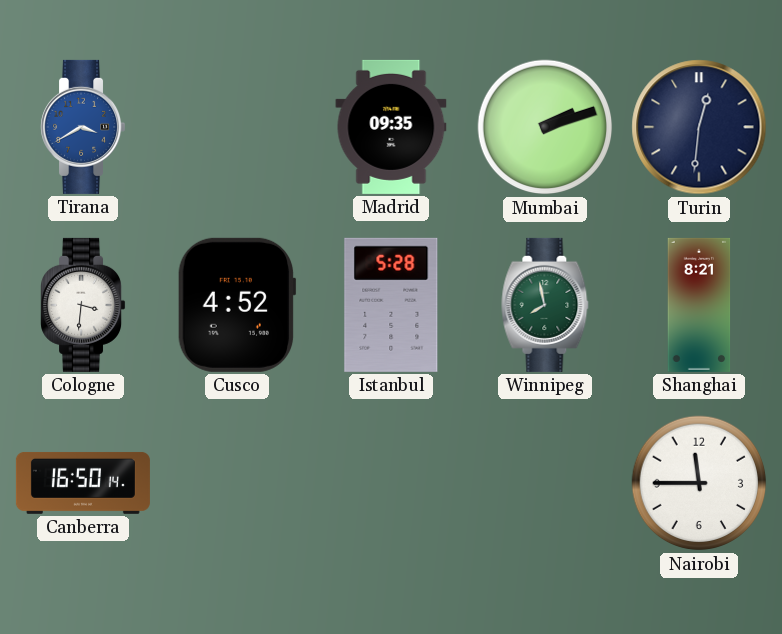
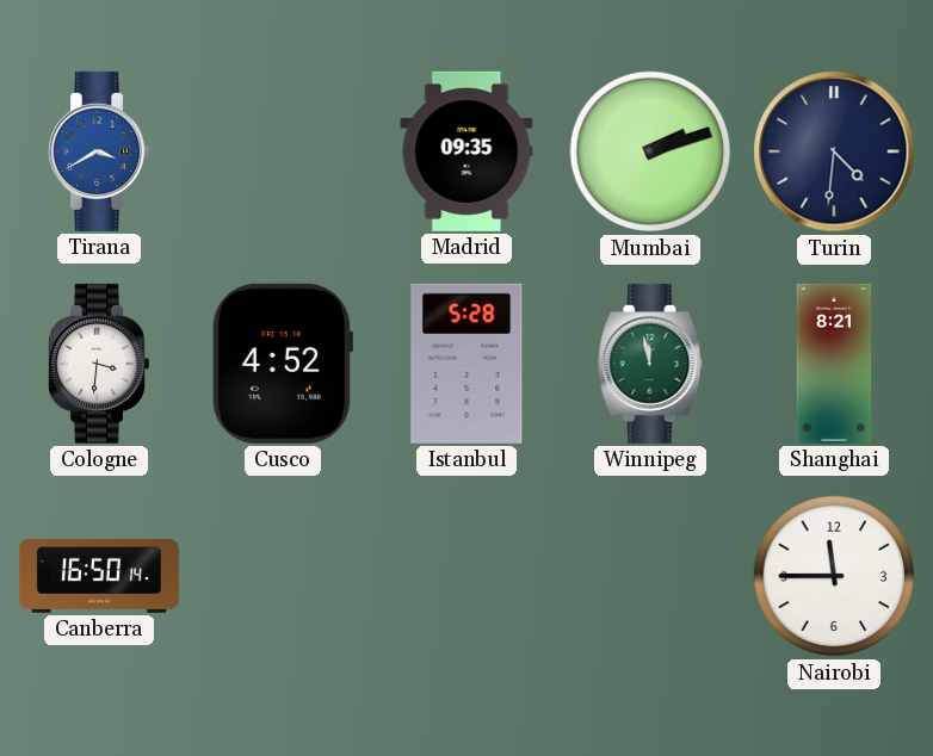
Turin: 12:31 -> 4:31 (834, 151)
Winnipeg: 7:58 -> 11:58 (650, 364)
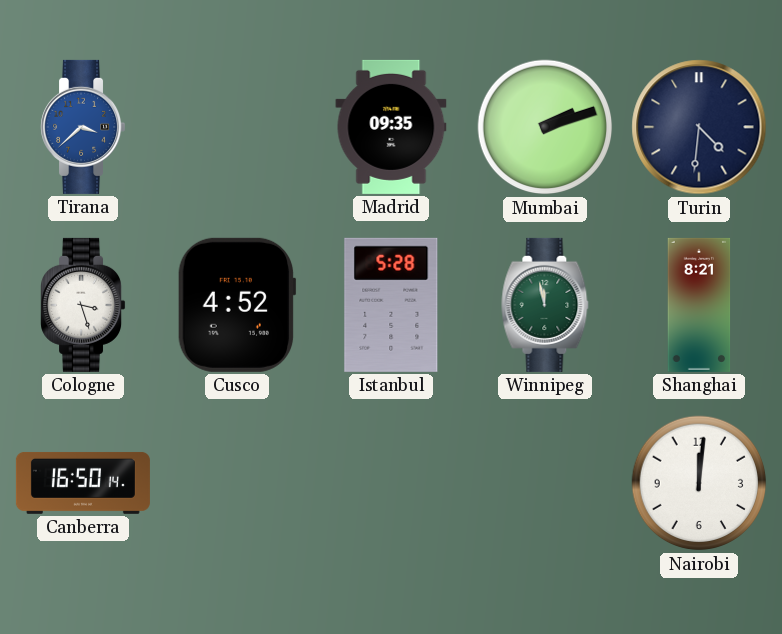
Tirana: 3:40 -> 3:38 (83, 127)
Cologne: 3:31 -> 3:27 (83, 305)
Nairobi: 11:45 -> 12:01 (699, 483)
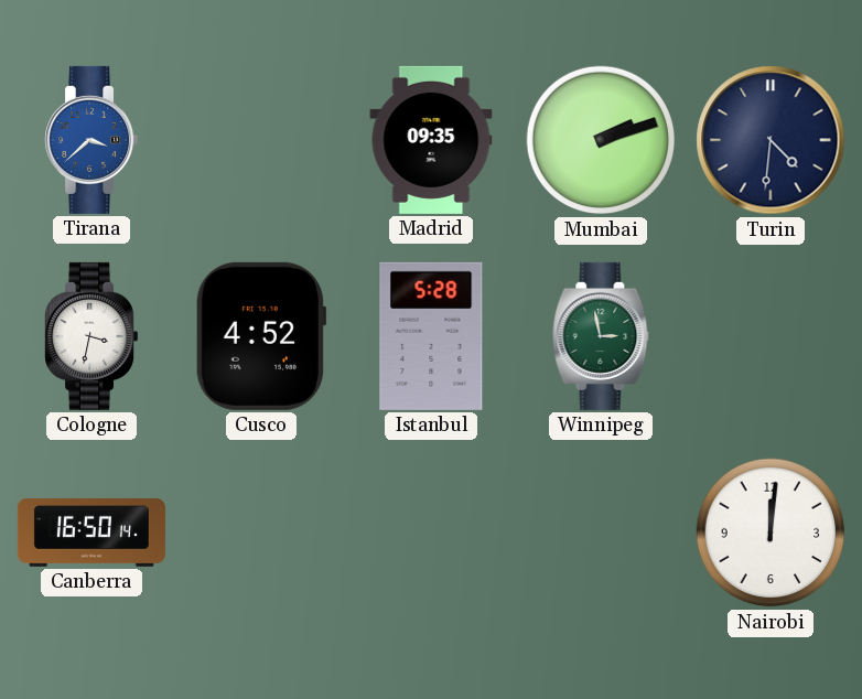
Cologne: 3:27 -> 3:32 (91, 336)
Winnipeg: 11:58 -> 2:58 (601, 336)
Shanghai: 8:21 -> none (699, 305)
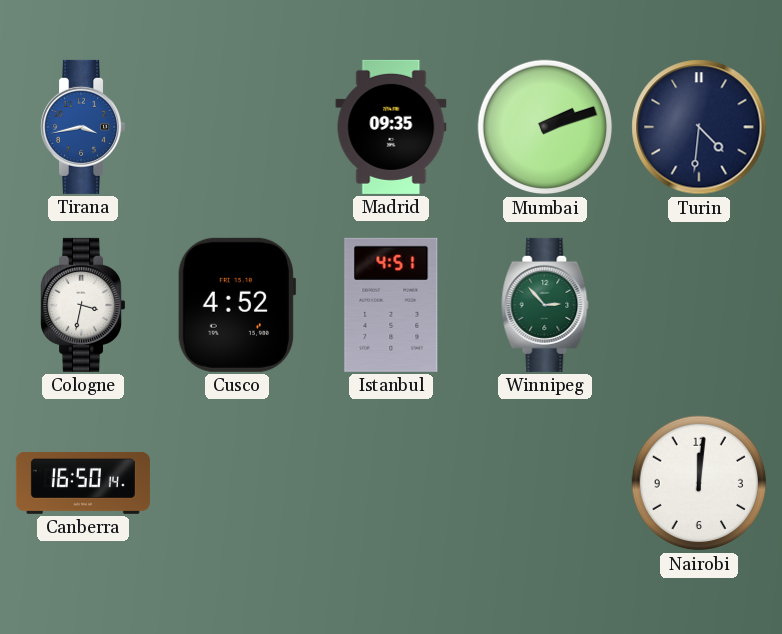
Tirana: 3:38 -> 3:43 (83, 127)
Istanbul: 5:28 -> 4:51 (391, 305)
Winnipeg: 2:58 -> 2:53 (545, 305)
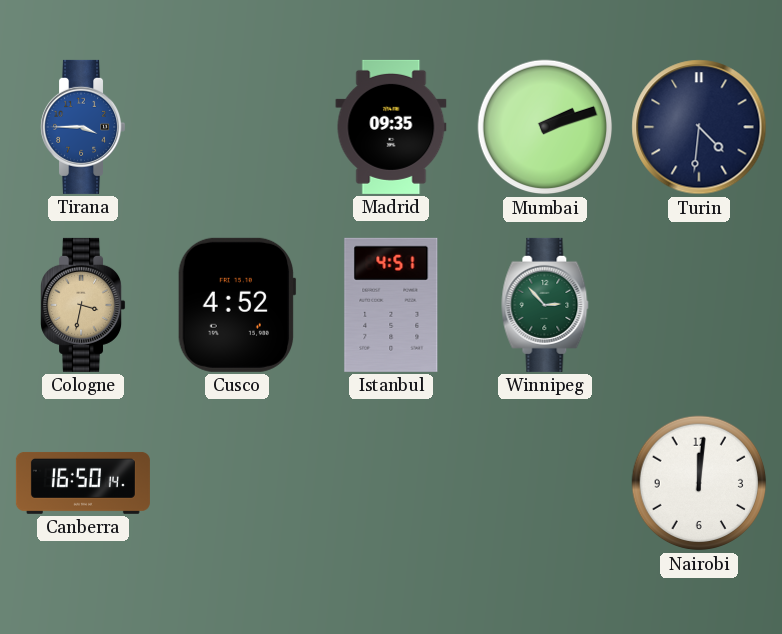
Tirana: 3:43 -> 3:45 (83, 127)
Cologne dial: white -> champagne (83, 305)
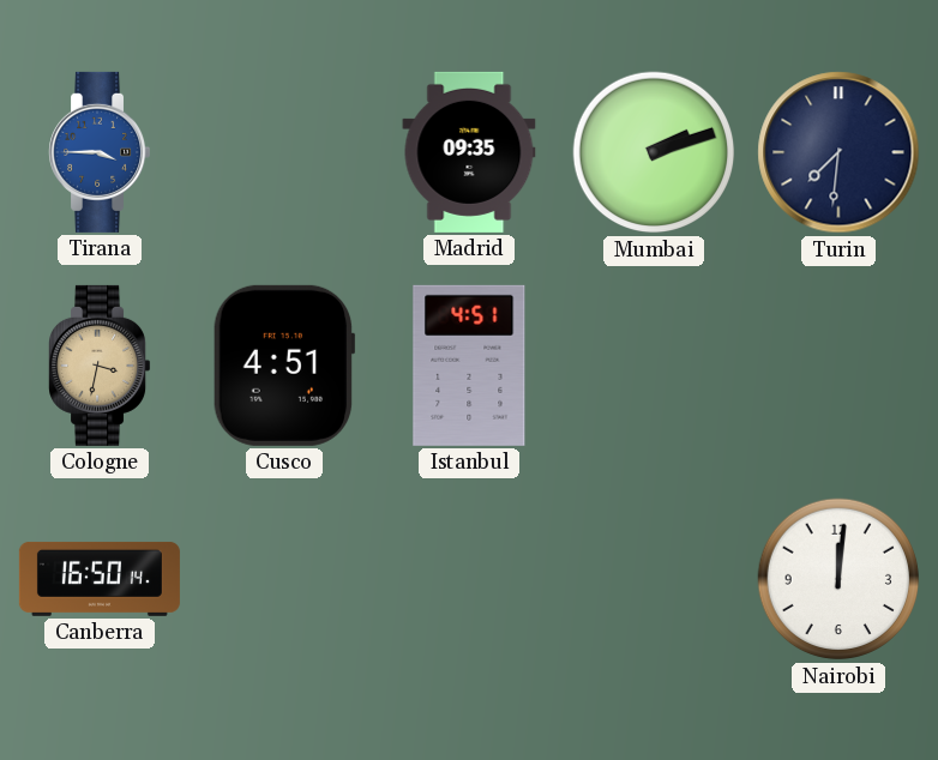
Turin: 4:31 -> 7:31 (838, 152)
Cusco: 4:52 -> 4:51 (284, 366)
Winnipeg: 2:53 -> none (545, 305)
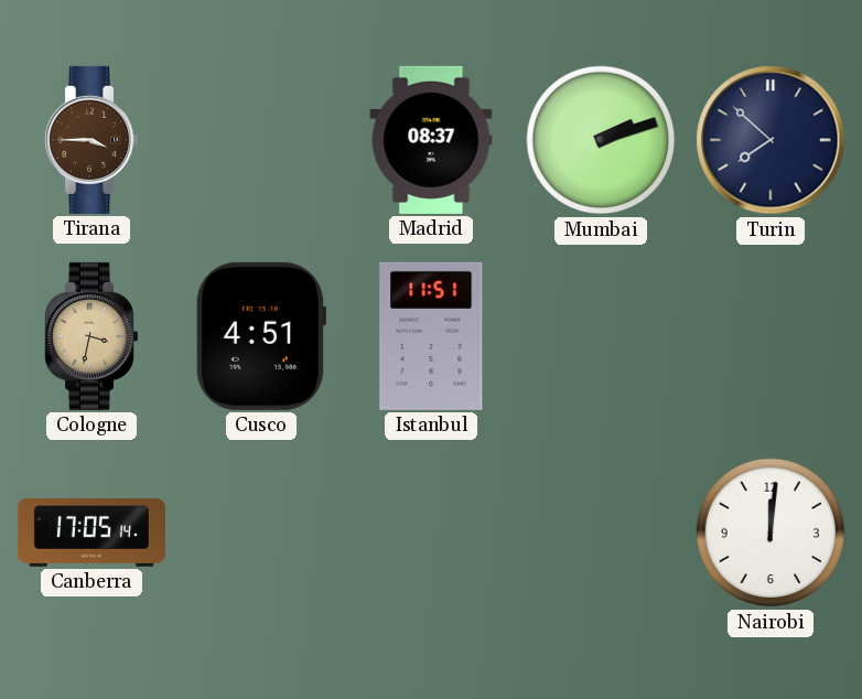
Tirana dial: blue -> brown (91, 140)
Madrid: 09:35 -> 08:37 (431, 140)
Turin: 7:31 -> 7:52 (771, 140)
Istanbul: 4:51 -> 11:51 (431, 336)
Canberra: 16:50 -> 17:05 (91, 533)
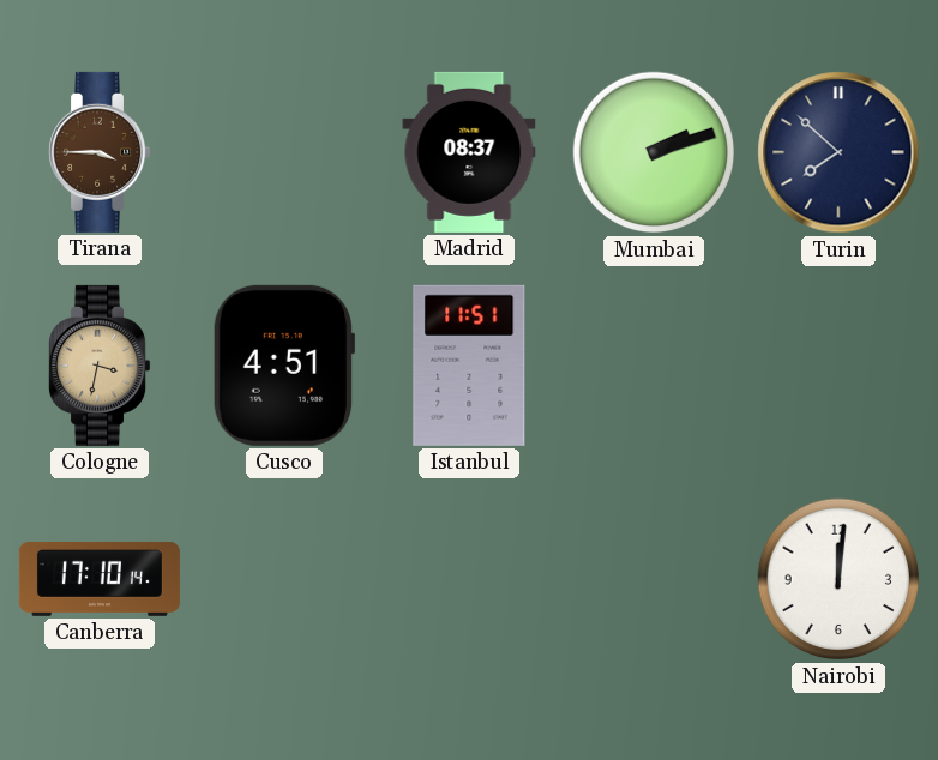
Canberra: 17:05 -> 17:10 (100, 579)
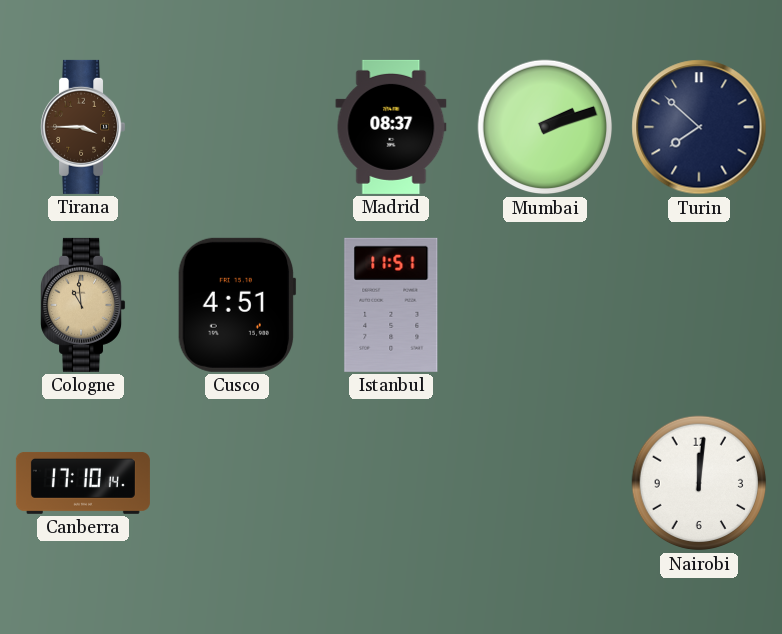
Cologne: 3:32 -> 10:59 (83, 305)
